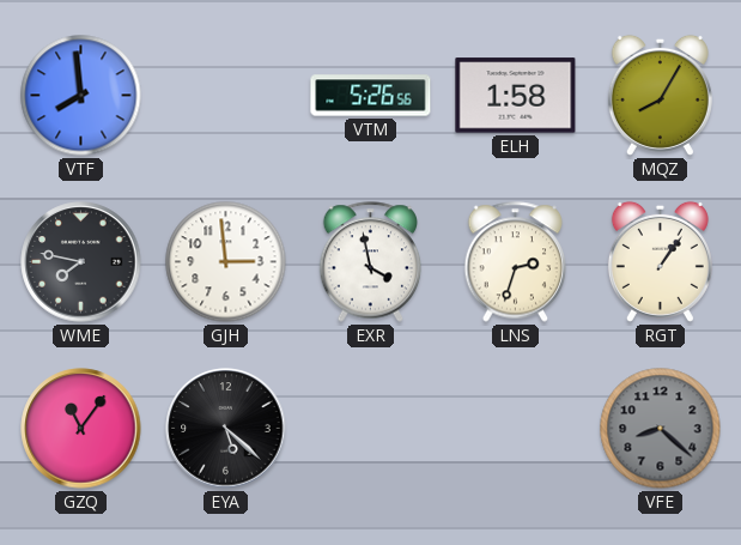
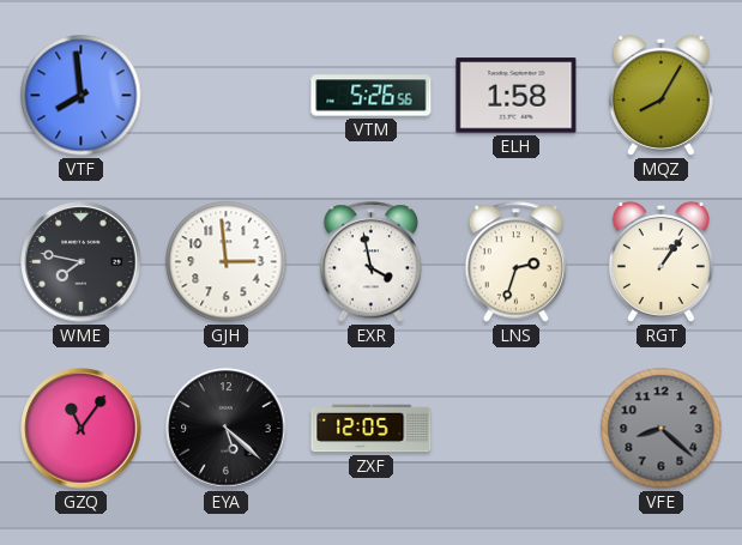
ZXF: none -> 12:05 (372, 429)
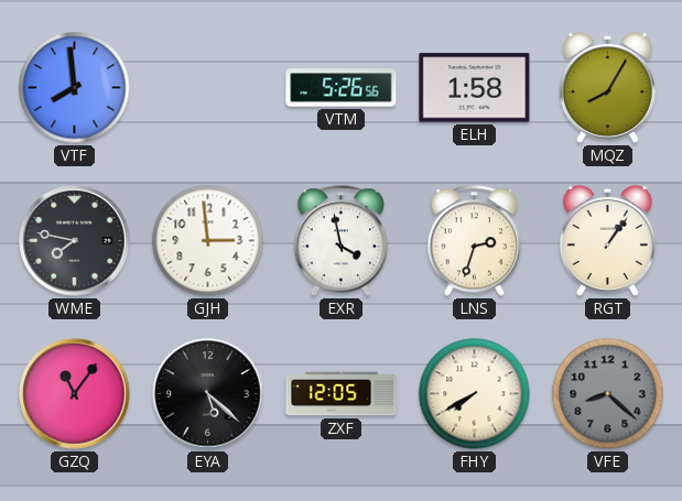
FHY: none -> 7:40 (475, 394)
